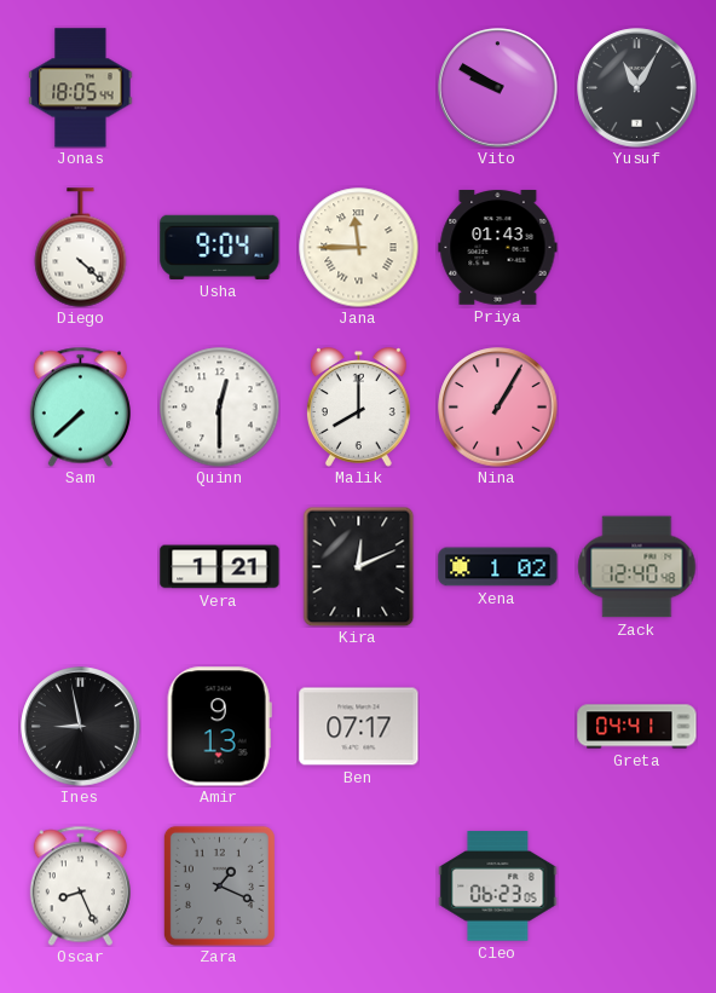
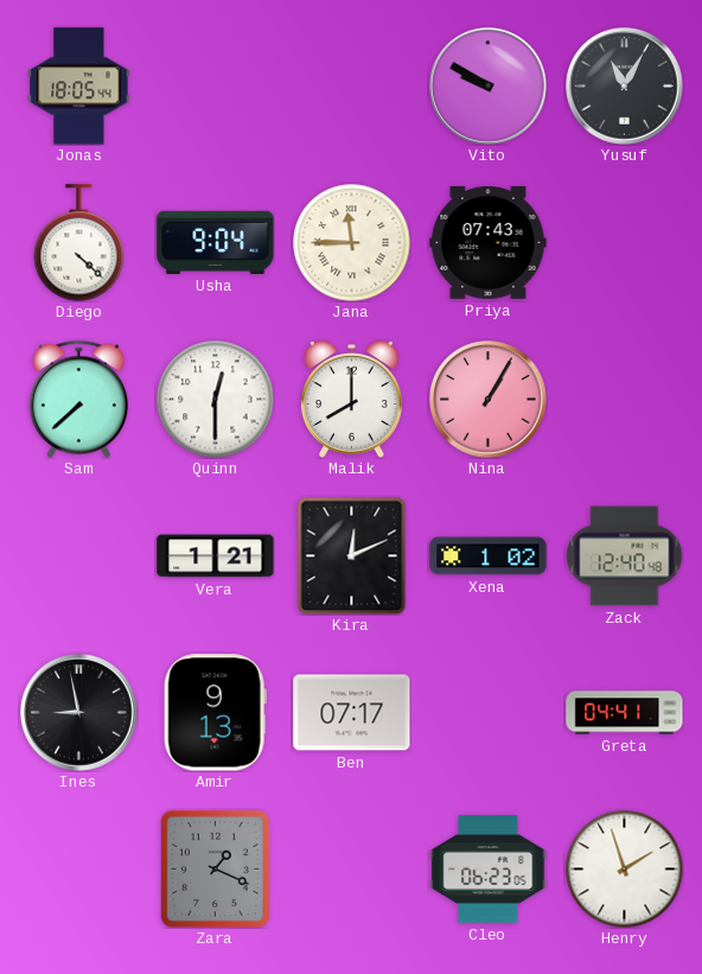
Priya: 01:43 -> 07:43 (489, 243)
Oscar: 8:26 -> none (80, 885)
Henry: none -> 1:57 (625, 870)
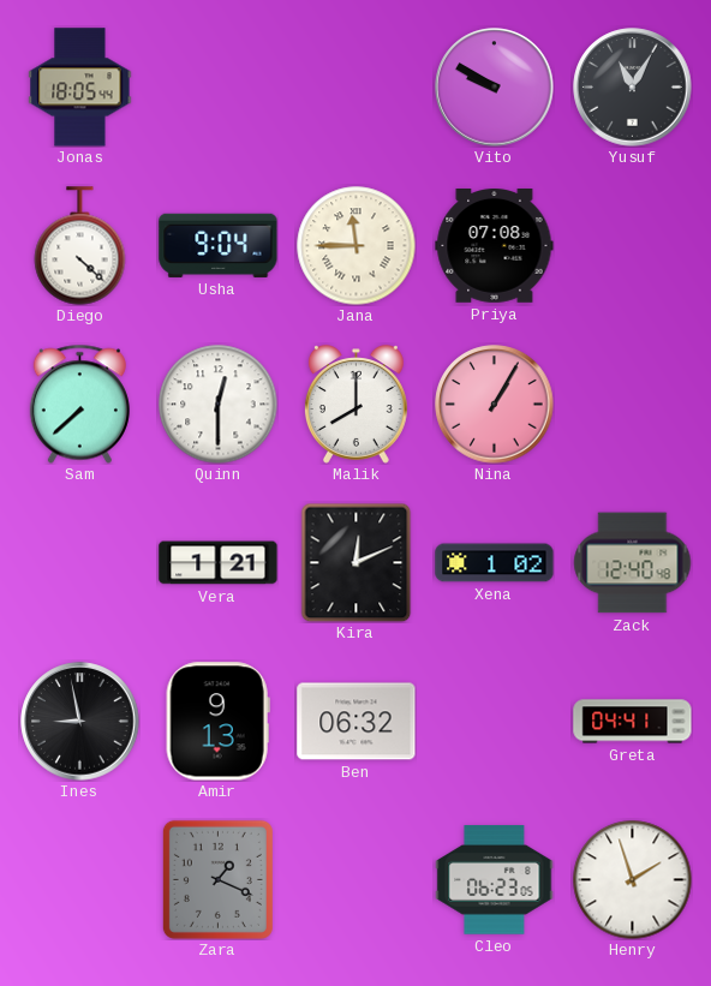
Priya: 07:43 -> 07:08 (495, 246)
Ben: 07:17 -> 06:32 (357, 722)
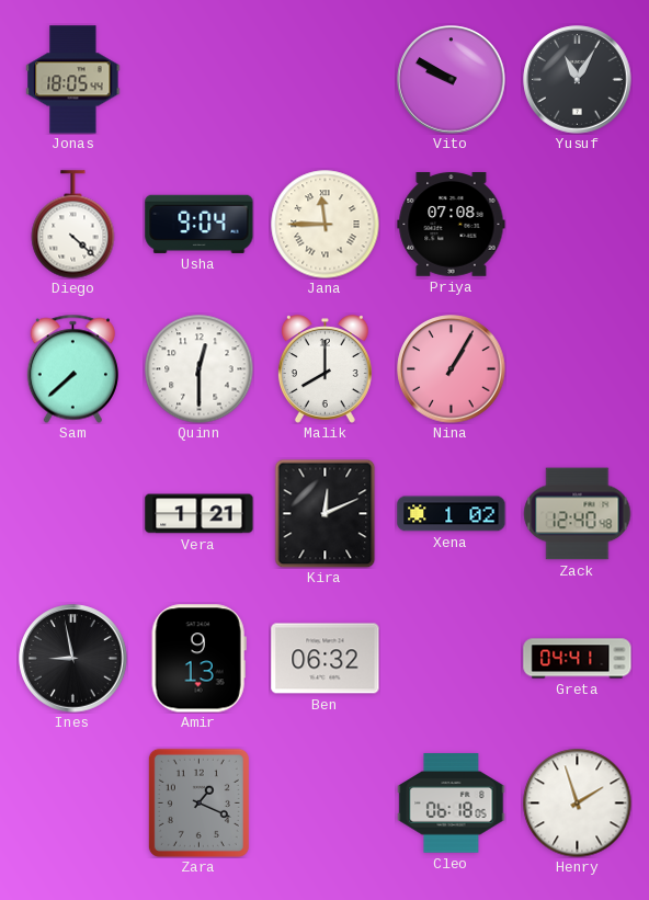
Cleo: 06:23 -> 06:18 (452, 804)
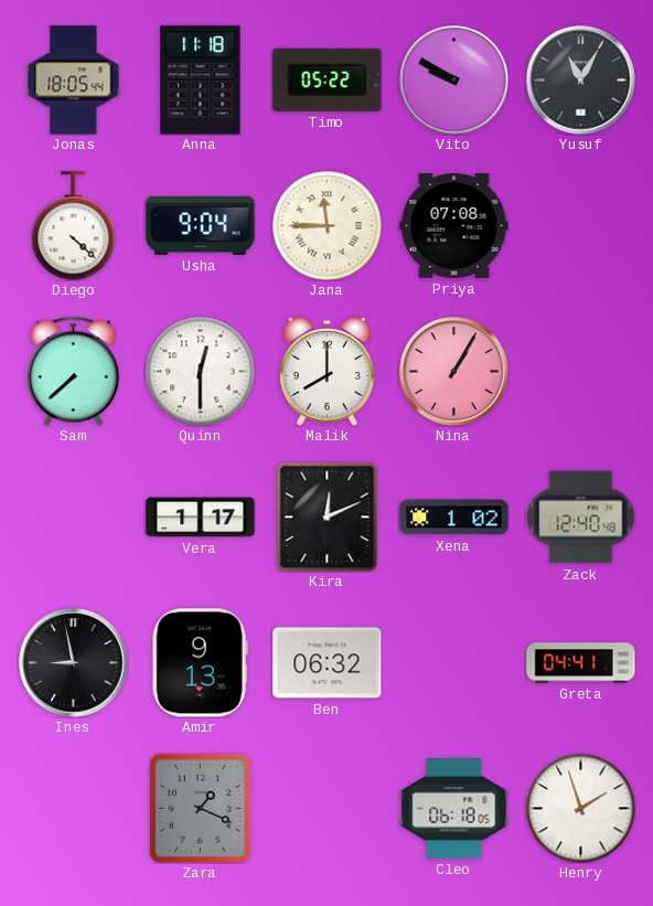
Anna: none -> 11:18 (201, 81)
Timo: none -> 05:22 (328, 79)
Vera: 1:21 -> 1:17 (201, 518)
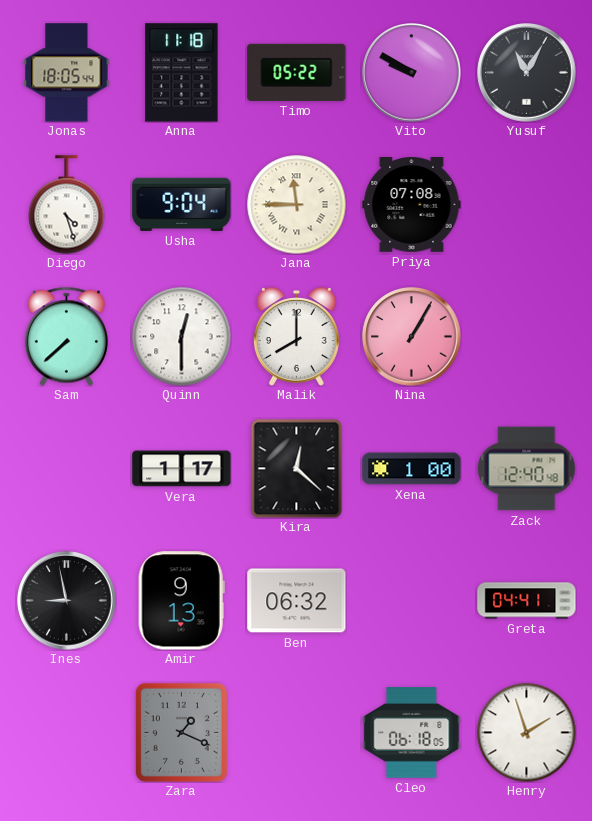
Diego: 4:22 -> 4:27 (67, 205)
Kira: 12:11 -> 12:22 (297, 468)
Xena: 1:02 -> 1:00 (412, 469)
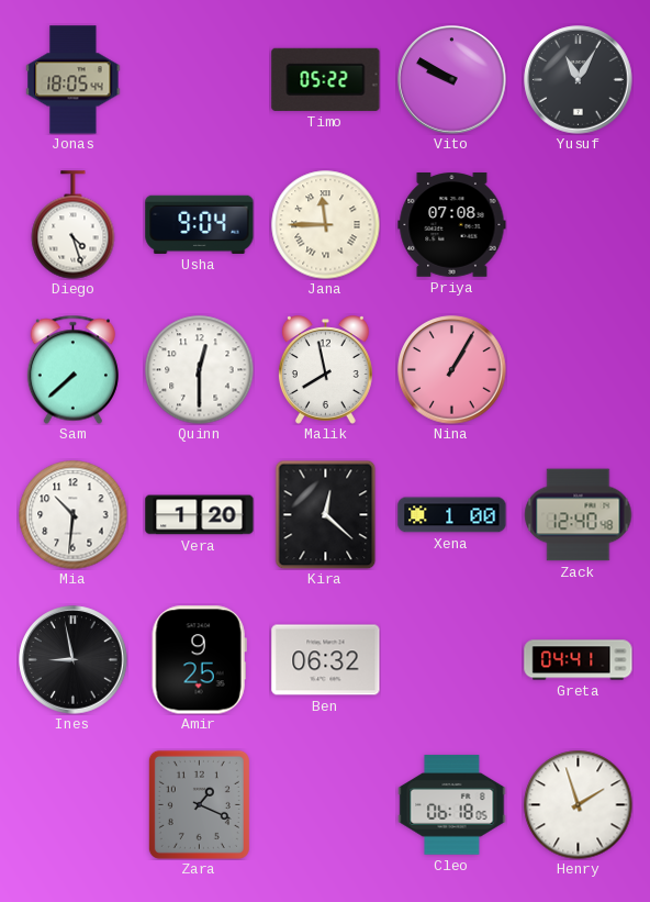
Anna: 11:18 -> none (182, 73)
Malik: 8:00 -> 7:58 (325, 370)
Mia: none -> 10:31 (74, 515)
Vera: 1:17 -> 1:20 (200, 515)
Amir: 9:13 -> 9:25 (199, 660)
